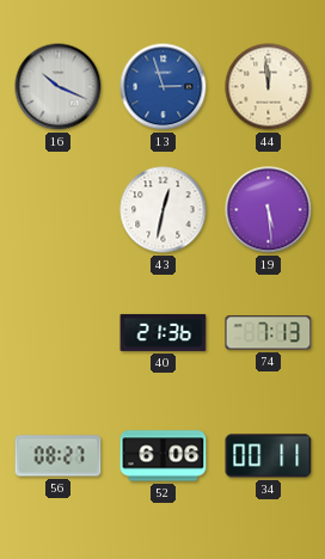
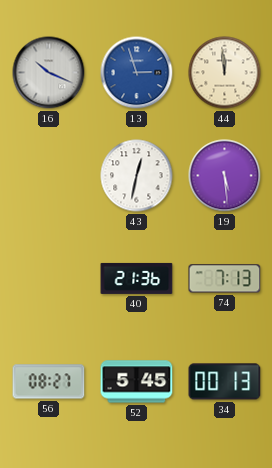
52: 6:06 -> 5:45 (137, 382)
34: 00:11 -> 00:13 (225, 382)
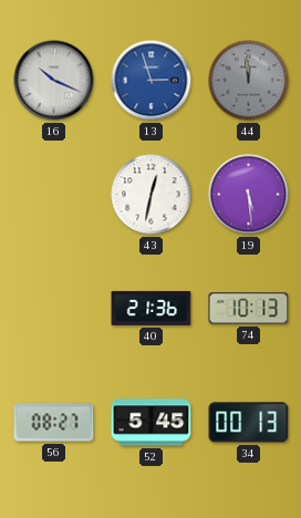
44 dial: cream -> grey (249, 81)
74: 7:13 -> 10:13 (249, 309)
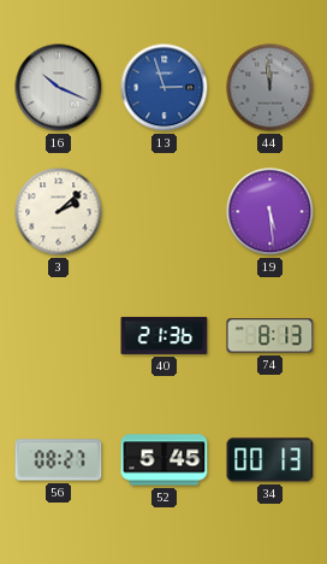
3: none -> 2:08 (59, 212)
43: 12:32 -> none (152, 195)
74: 10:13 -> 8:13 (270, 336)
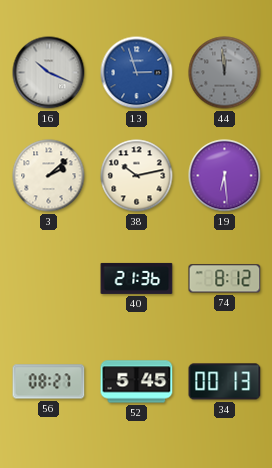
38: none -> 10:13 (137, 176)
19: 5:29 -> 6:29 (225, 176)
74: 8:13 -> 8:12 (225, 279)
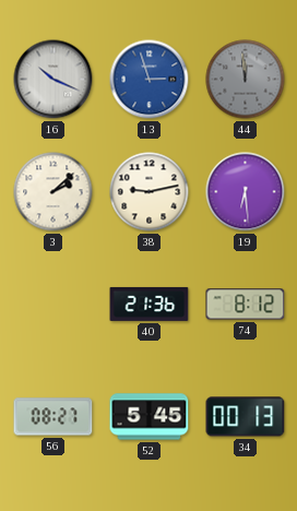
38: 10:13 -> 9:13 (150, 192)
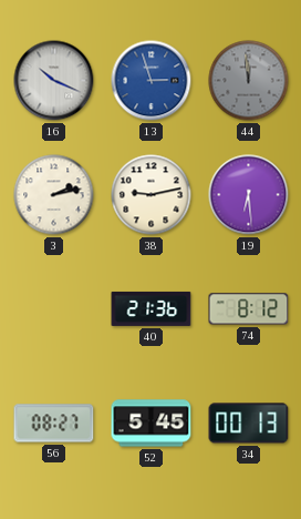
3: 2:08 -> 2:13 (54, 195)
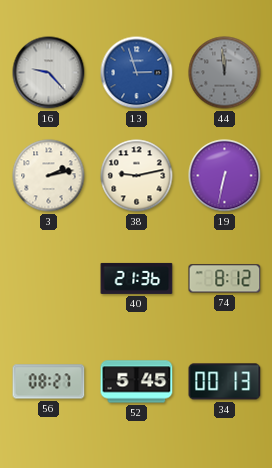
16: 10:19 -> 9:23 (49, 73)
19: 6:29 -> 6:32 (225, 176)
